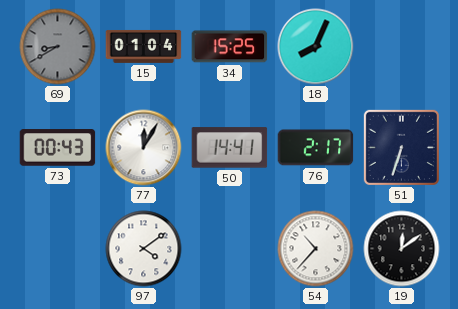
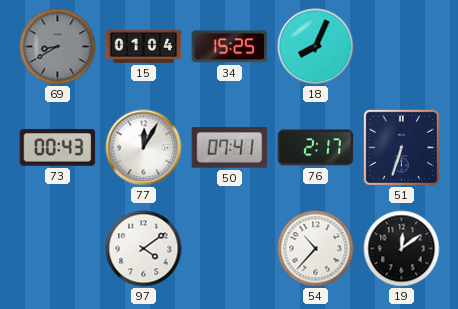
50: 14:41 -> 07:41 (230, 148)
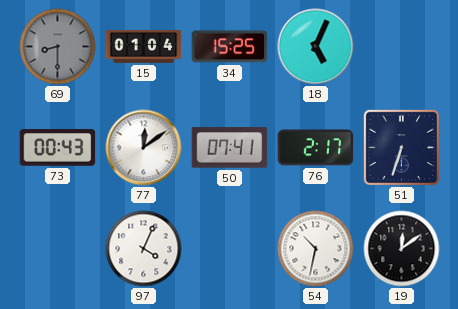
69: 8:40 -> 8:30 (58, 47)
18: 8:04 -> 5:04 (316, 47)
77: 12:05 -> 12:09 (144, 148)
97: 4:09 -> 4:04 (144, 249)
54: 10:37 -> 10:32 (316, 249)
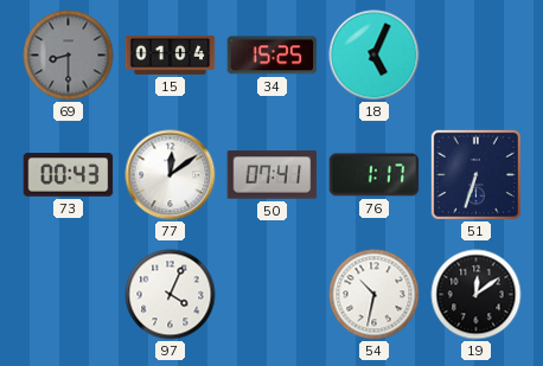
76: 2:17 -> 1:17 (375, 175)
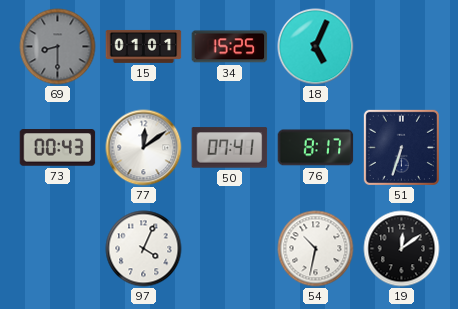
15: 01:04 -> 01:01 (144, 46)
76: 1:17 -> 8:17 (316, 148)
